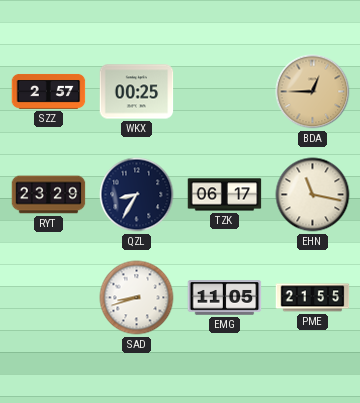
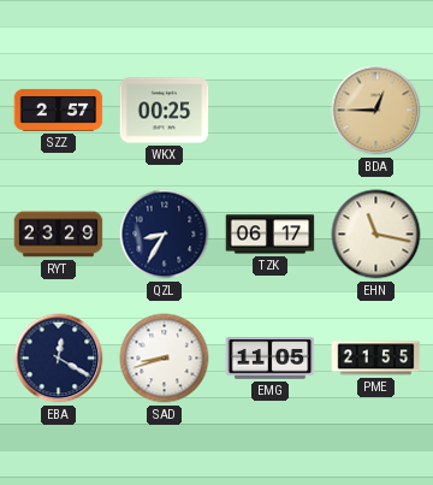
EBA: none -> 12:20 (59, 359)
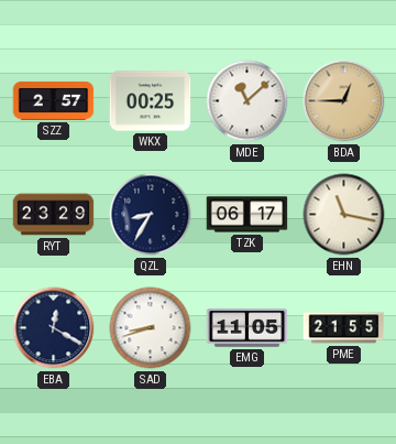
MDE: none -> 11:08 (248, 101)
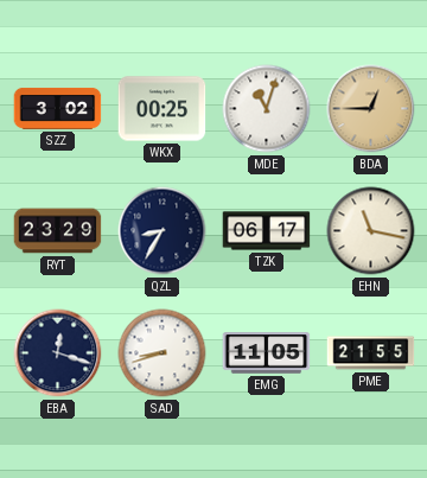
SZZ: 2:57 -> 3:02 (58, 108)
MDE: 11:08 -> 11:03 (267, 109)
EBA: 12:20 -> 12:18 (58, 353)
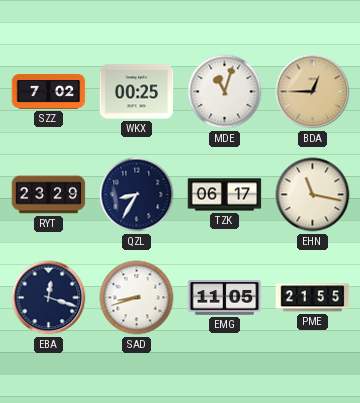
SZZ: 3:02 -> 7:02 (49, 91)
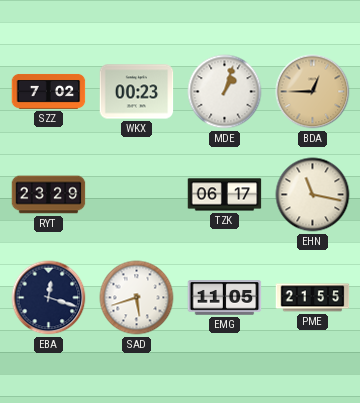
WKX: 00:25 -> 00:23 (137, 92)
MDE: 11:03 -> 1:03 (225, 92)
QZL: 8:35 -> none (137, 195)
SAD: 8:42 -> 5:42 (137, 298)
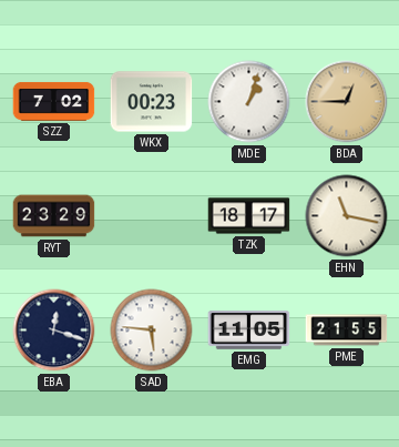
TZK: 06:17 -> 18:17 (249, 216)
SAD: 5:42 -> 5:46 (152, 331)
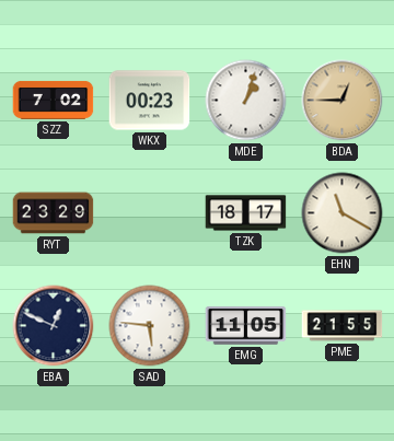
EHN: 11:17 -> 11:20 (343, 213)
EBA: 12:18 -> 12:49 (54, 326)
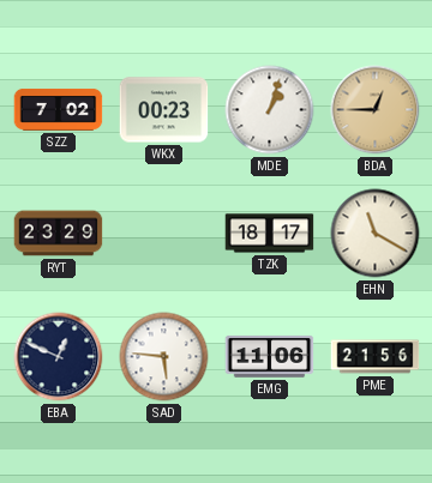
EMG: 11:05 -> 11:06 (270, 357)
PME: 21:55 -> 21:56 (376, 357)
